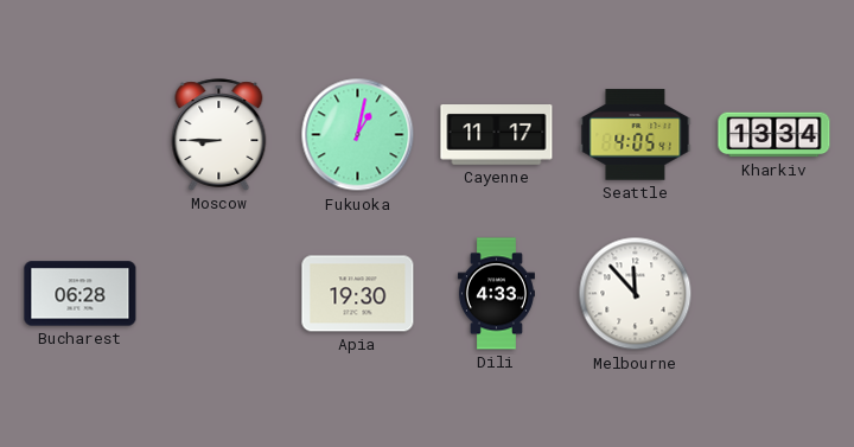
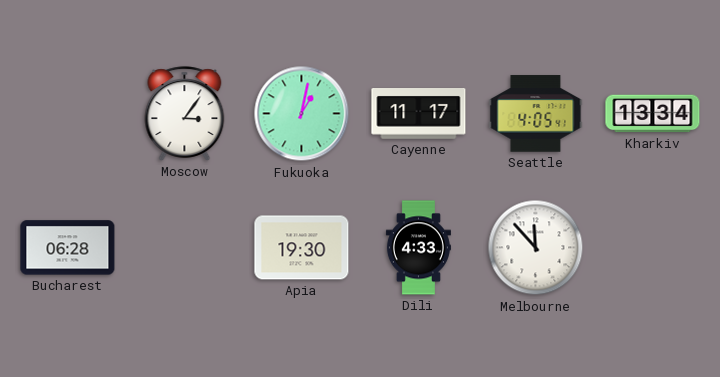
Moscow: 8:45 -> 3:06 (185, 114)
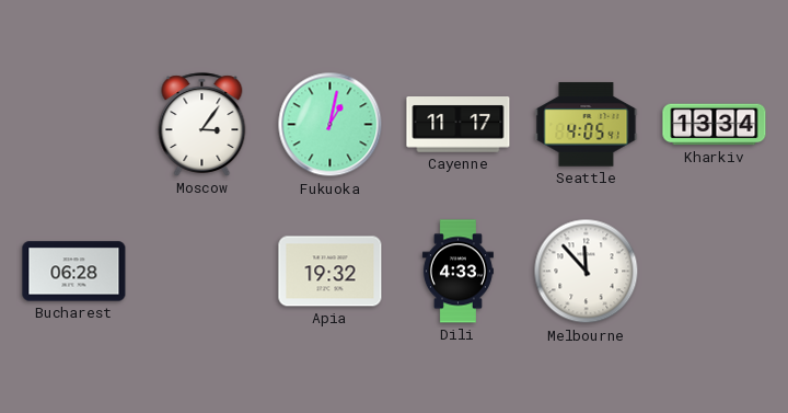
Apia: 19:30 -> 19:32 (331, 272)
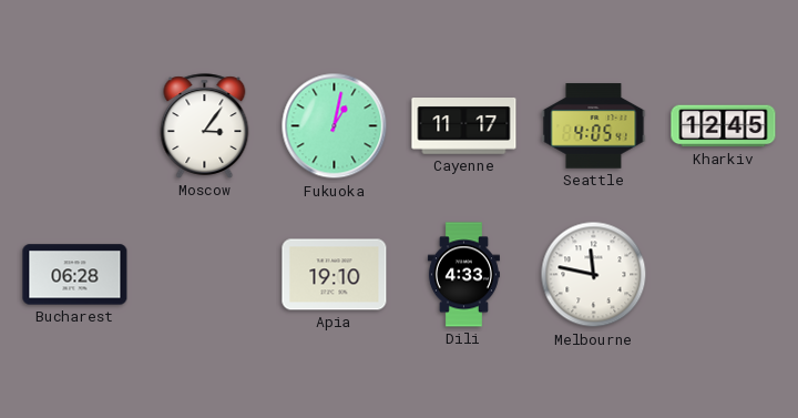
Kharkiv: 13:34 -> 12:45 (724, 126)
Apia: 19:32 -> 19:10 (335, 275)
Melbourne: 11:53 -> 11:47 (594, 275)
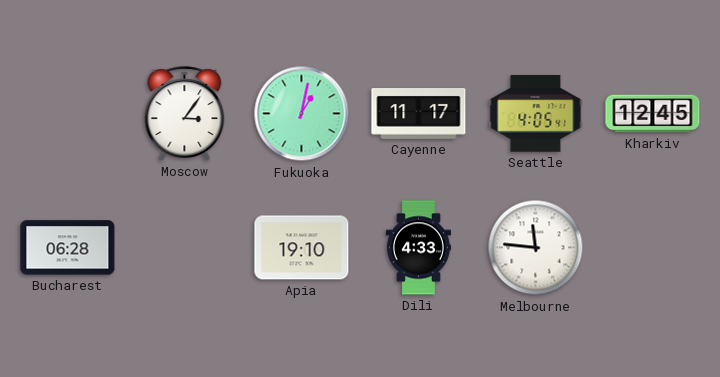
Melbourne: 11:47 -> 11:46 (536, 248)
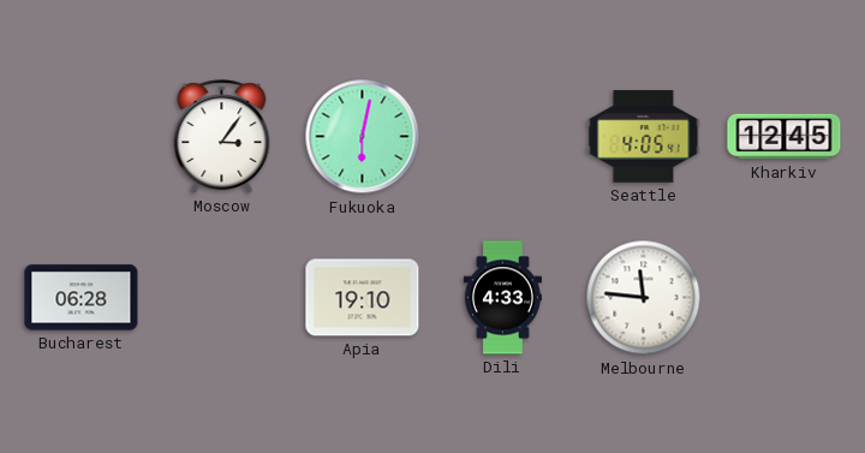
Fukuoka: 1:02 -> 6:02 (363, 137)
Cayenne: 11:17 -> none (419, 114)
